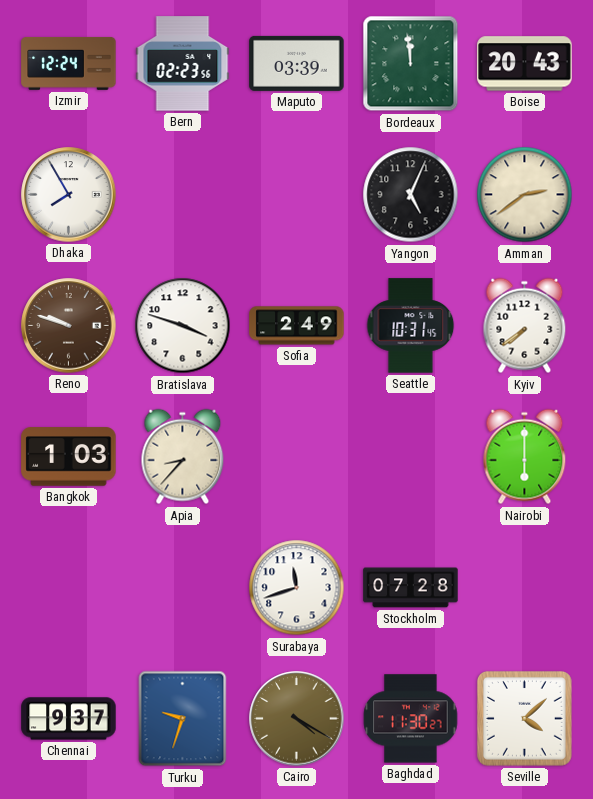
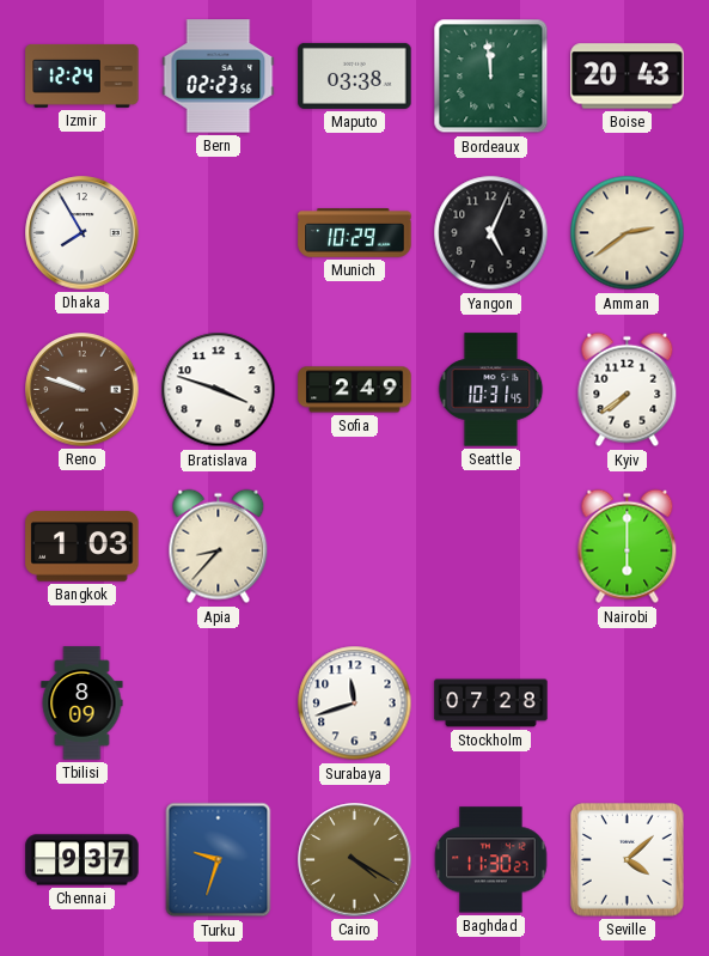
Maputo: 03:39 -> 03:38 (355, 75)
Munich: none -> 10:29 (355, 233)
Tbilisi: none -> 8:09 (82, 704)
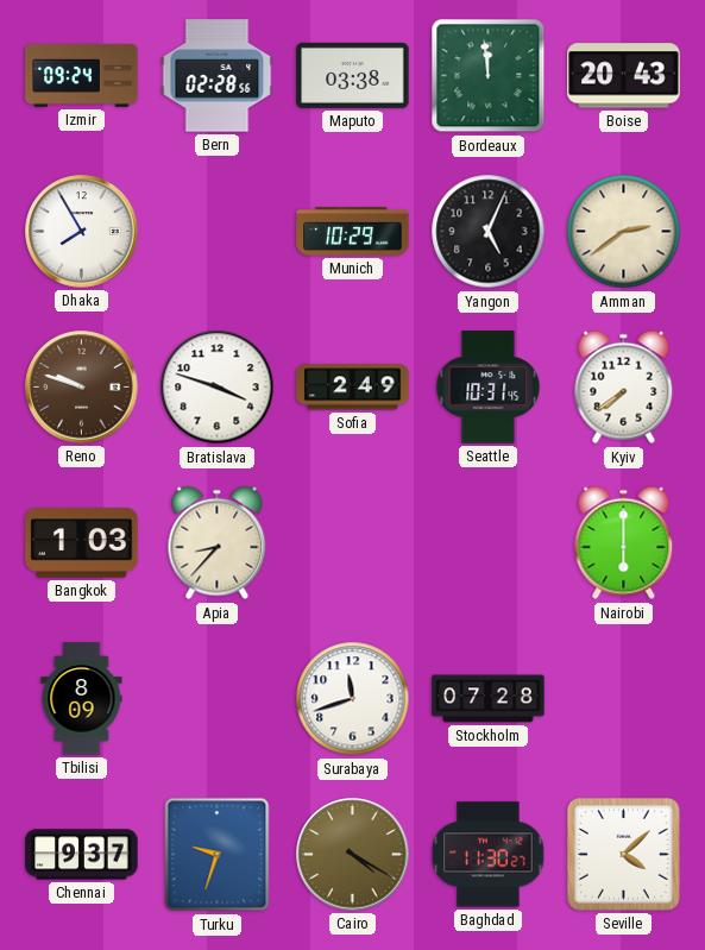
Izmir: 12:24 -> 09:24 (82, 75)
Bern: 02:23 -> 02:28 (218, 76)
